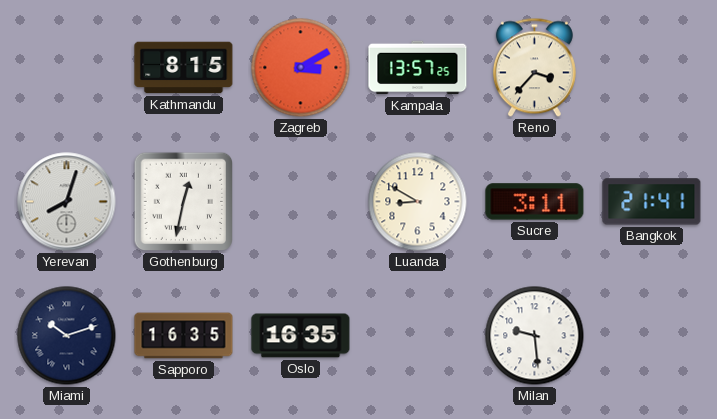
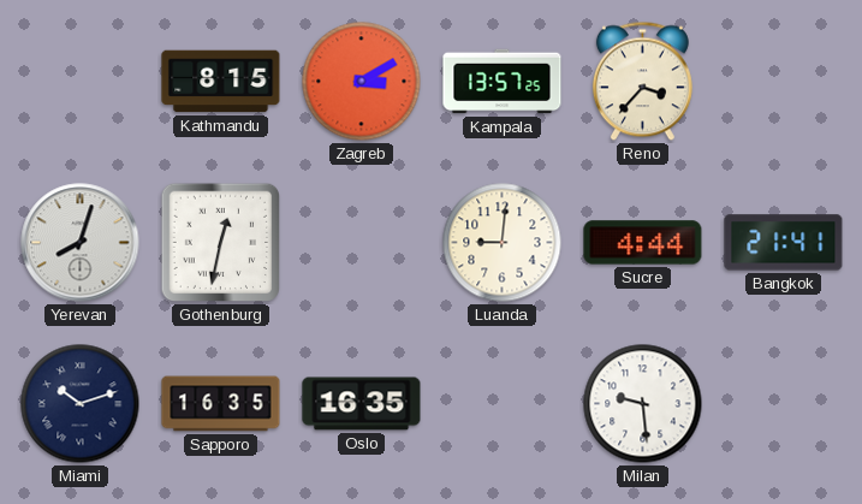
Luanda: 8:50 -> 9:01 (503, 243)
Sucre: 3:11 -> 4:44 (643, 243)
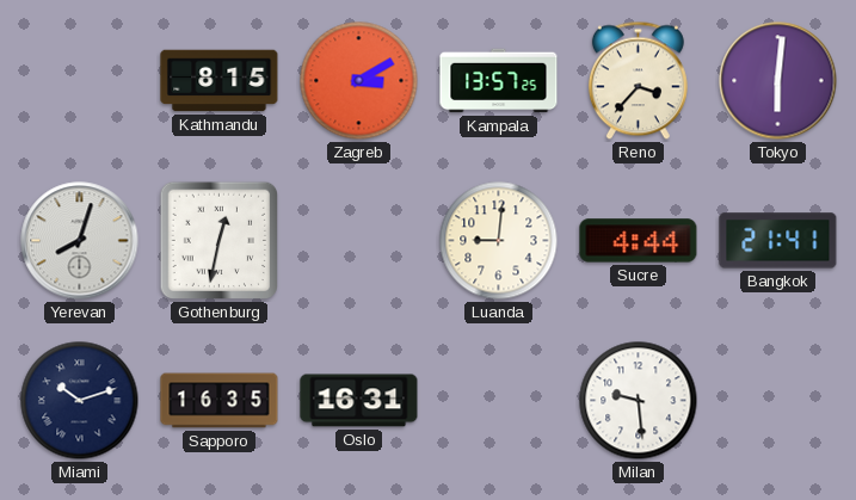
Tokyo: none -> 6:01 (778, 81)
Oslo: 16:35 -> 16:31 (359, 401)
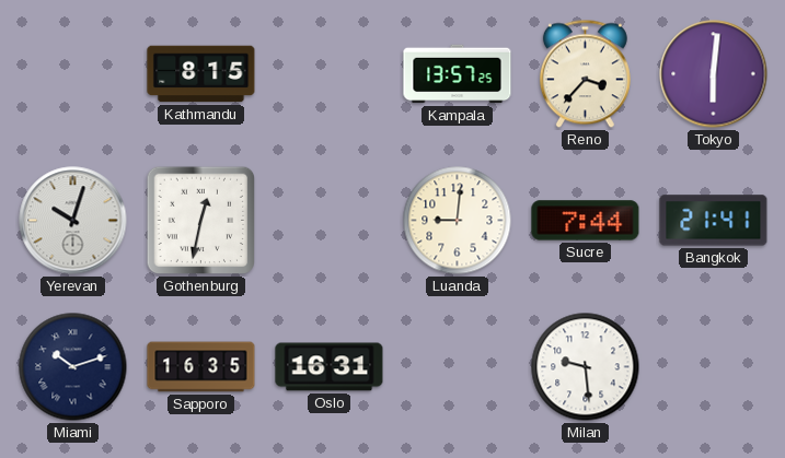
Zagreb: 3:10 -> none (359, 81)
Yerevan: 8:03 -> 10:03 (73, 221)
Sucre: 4:44 -> 7:44 (586, 221)
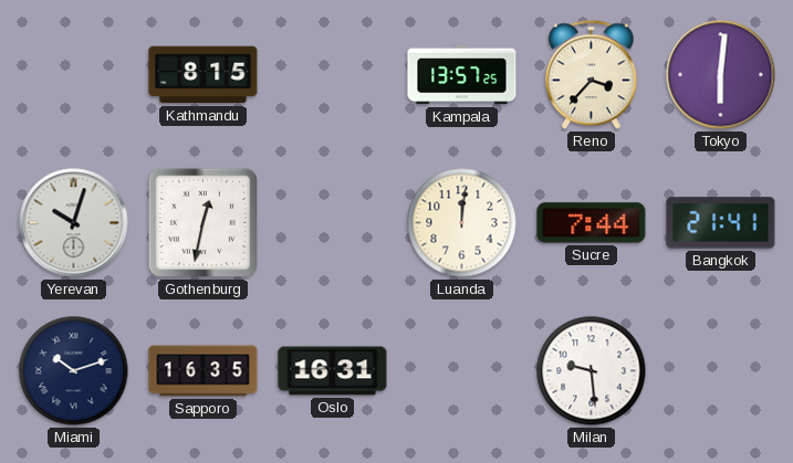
Luanda: 9:01 -> 12:01 (462, 223)
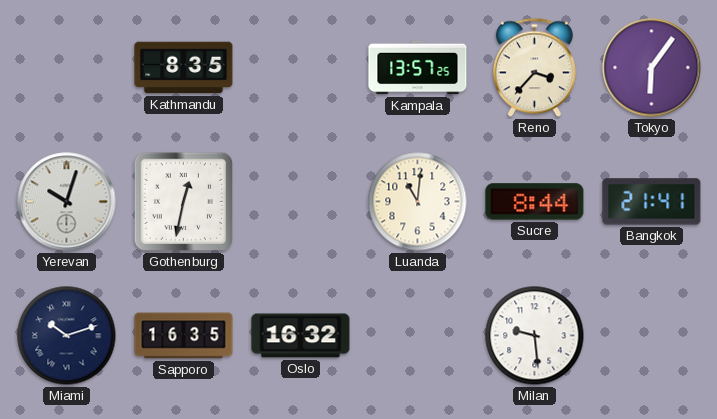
Kathmandu: 8:15 -> 8:35 (184, 68)
Tokyo: 6:01 -> 6:06 (652, 68)
Luanda: 12:01 -> 11:01 (418, 202)
Sucre: 7:44 -> 8:44 (535, 202)
Oslo: 16:31 -> 16:32 (301, 336)
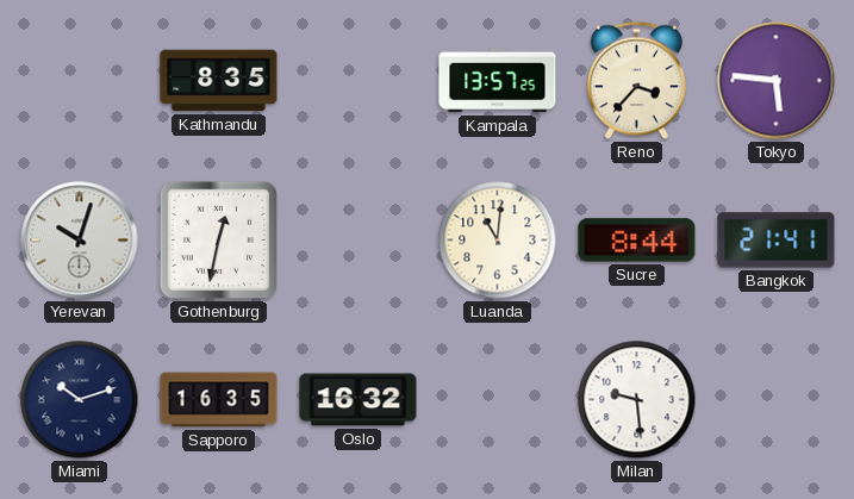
Tokyo: 6:06 -> 5:46 (777, 81)
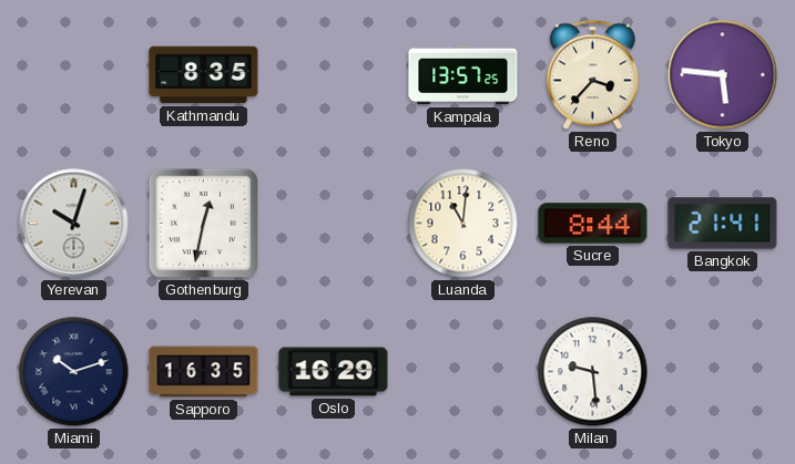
Oslo: 16:32 -> 16:29 (334, 372)
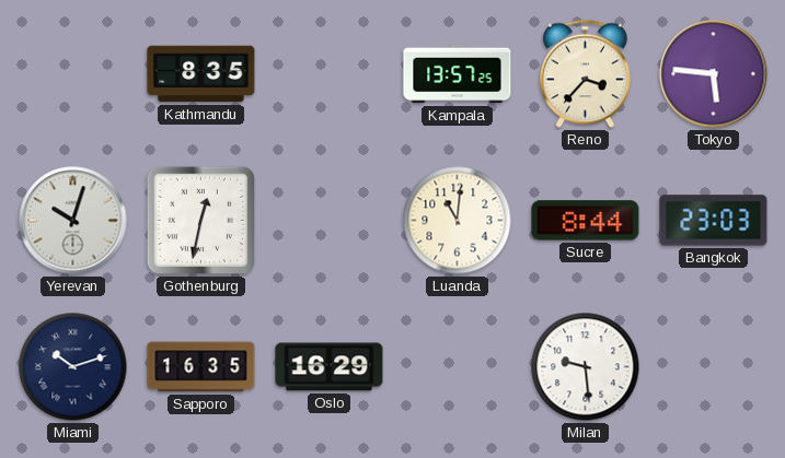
Bangkok: 21:41 -> 23:03 (714, 221)
